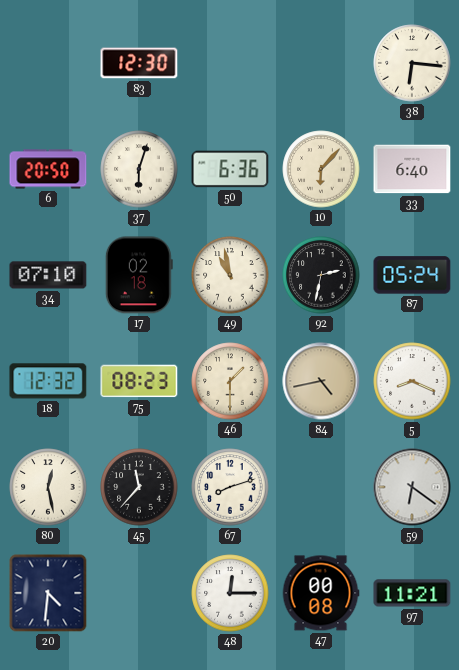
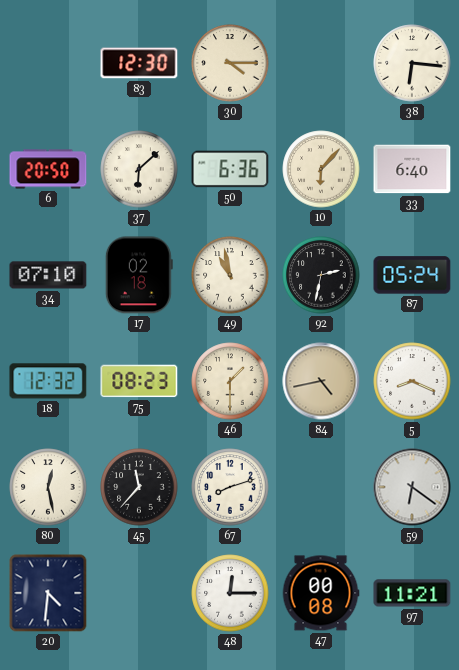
30: none -> 4:15 (230, 63)
37: 6:03 -> 6:08 (139, 169)
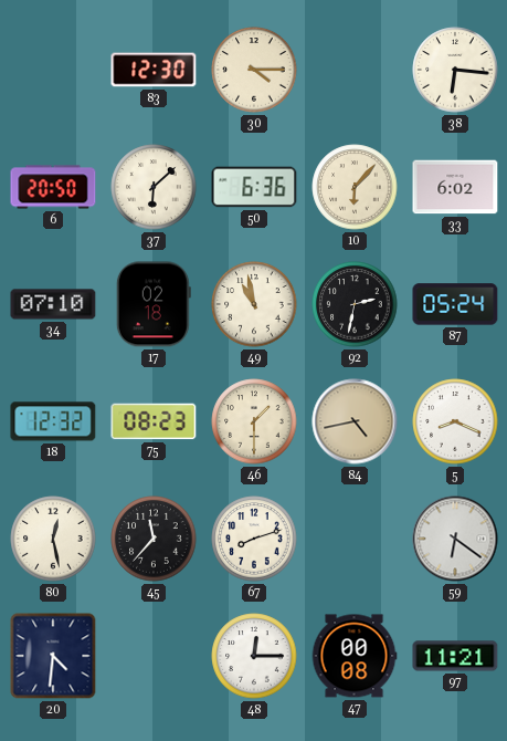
33: 6:40 -> 6:02 (455, 187)
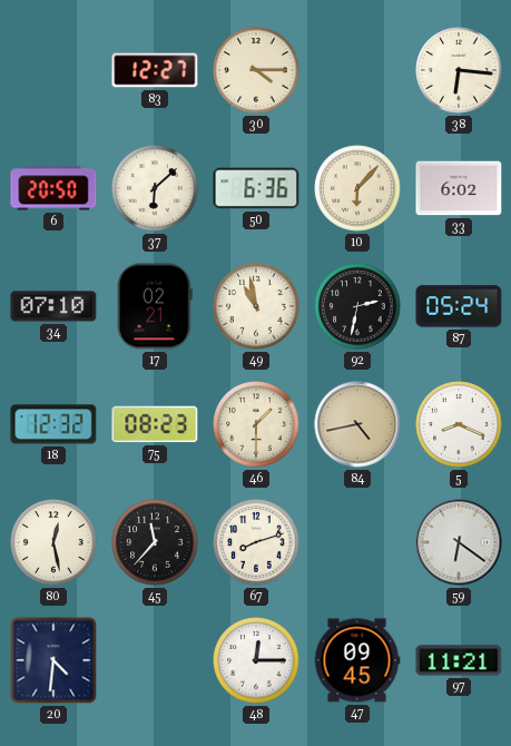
83: 12:30 -> 12:27 (155, 70)
17: 02:18 -> 02:21 (155, 306)
47: 00:08 -> 09:45 (357, 660)
